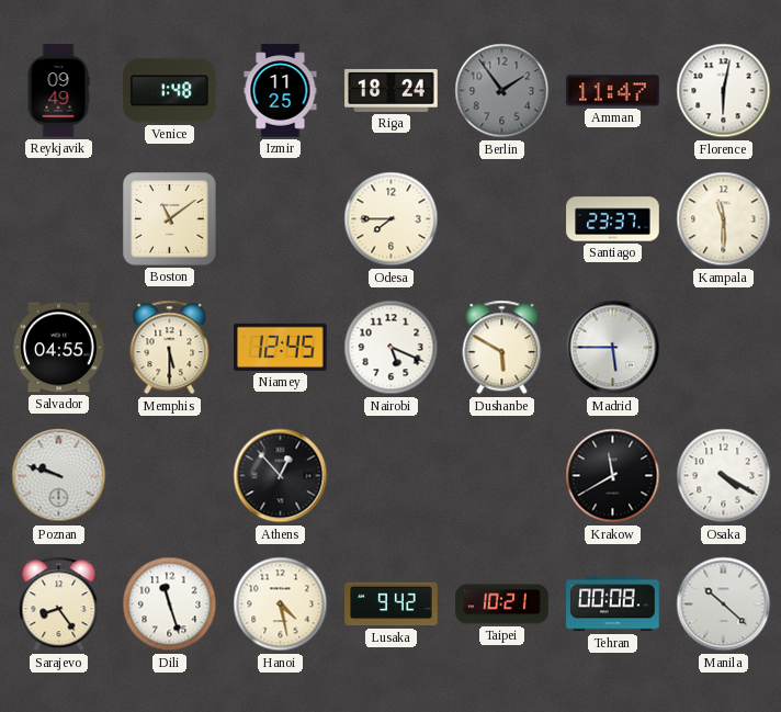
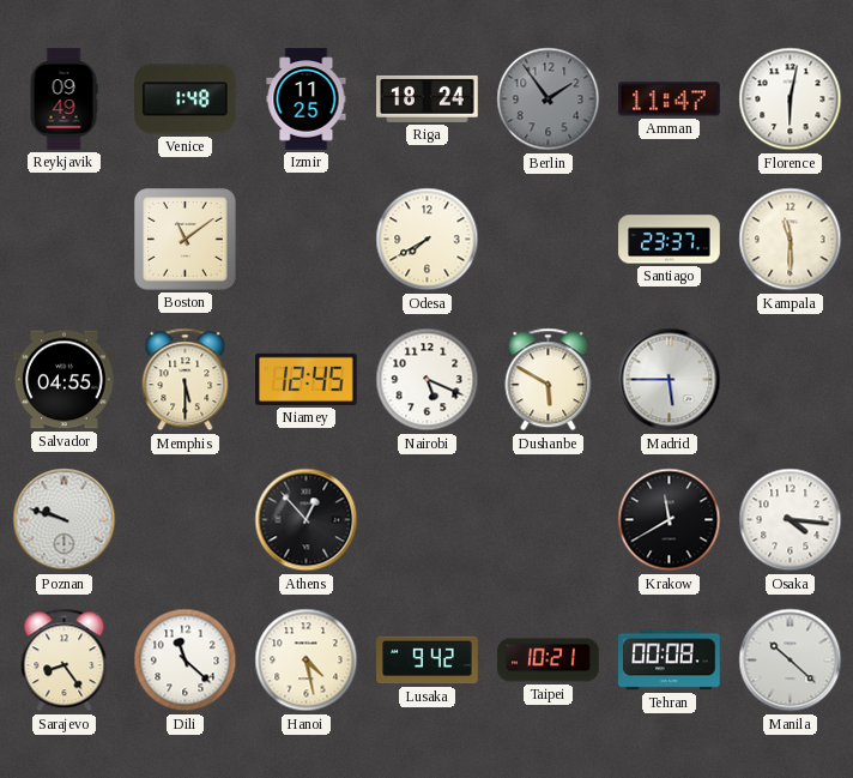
Odesa: 7:45 -> 7:40 (428, 240)
Osaka: 4:20 -> 4:16 (791, 520)
Dili: 11:27 -> 11:22 (186, 661)
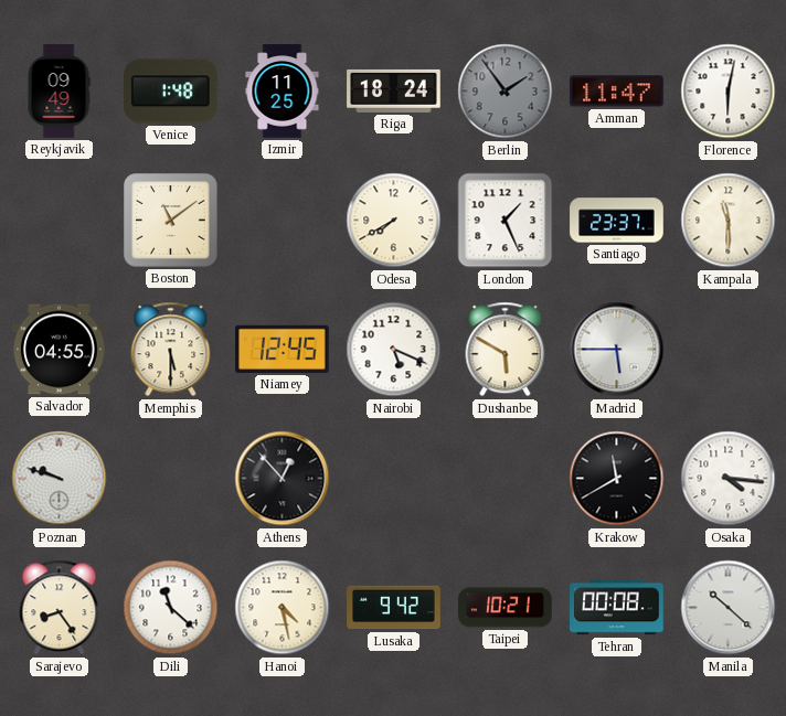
London: none -> 1:26 (506, 221)
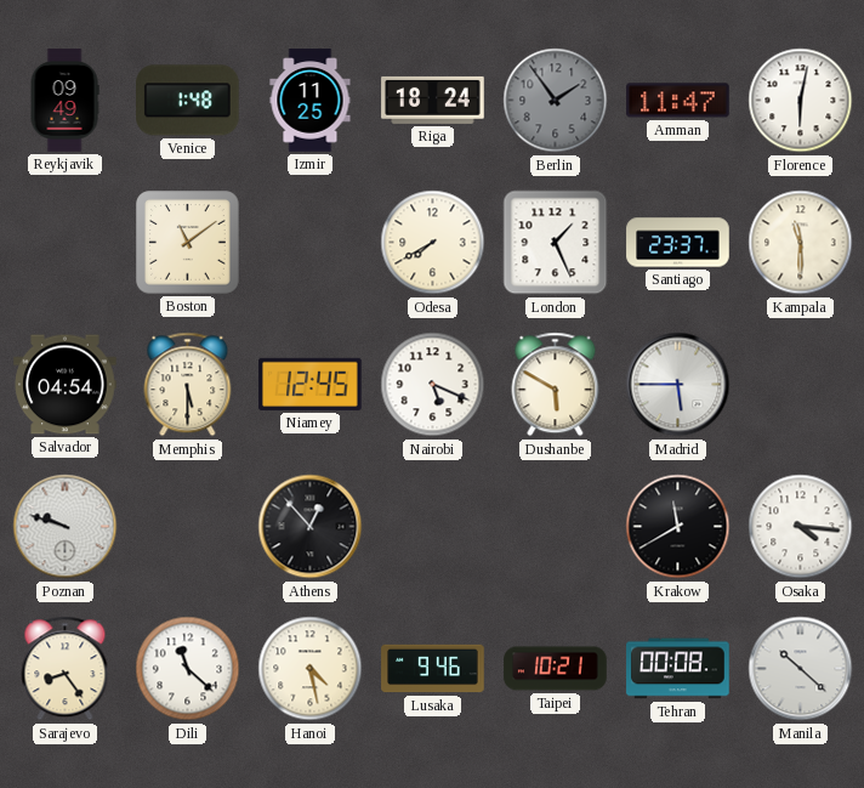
Salvador: 04:55 -> 04:54 (66, 385)
Lusaka: 9:42 -> 9:46 (433, 669)
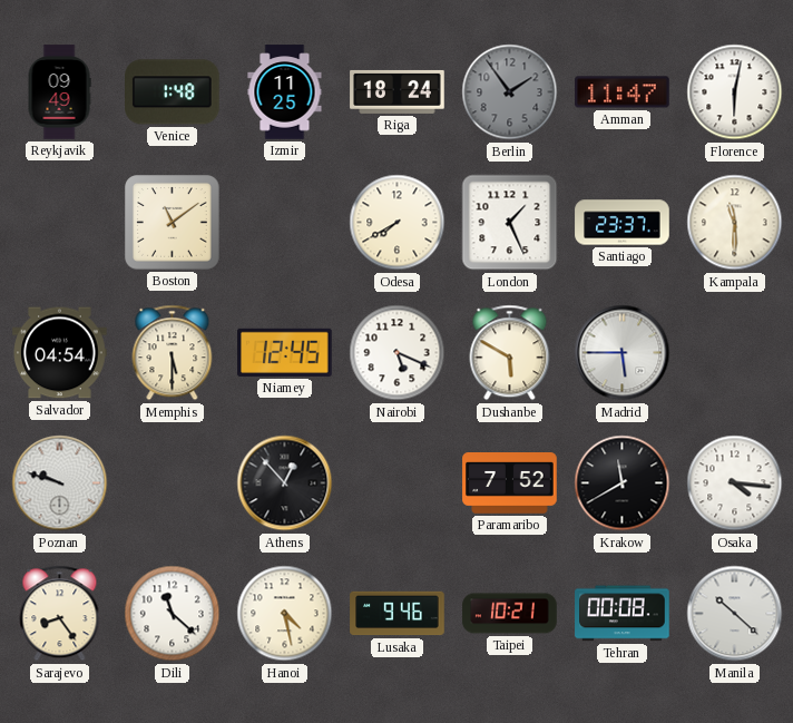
Paramaribo: none -> 7:52 (510, 483)
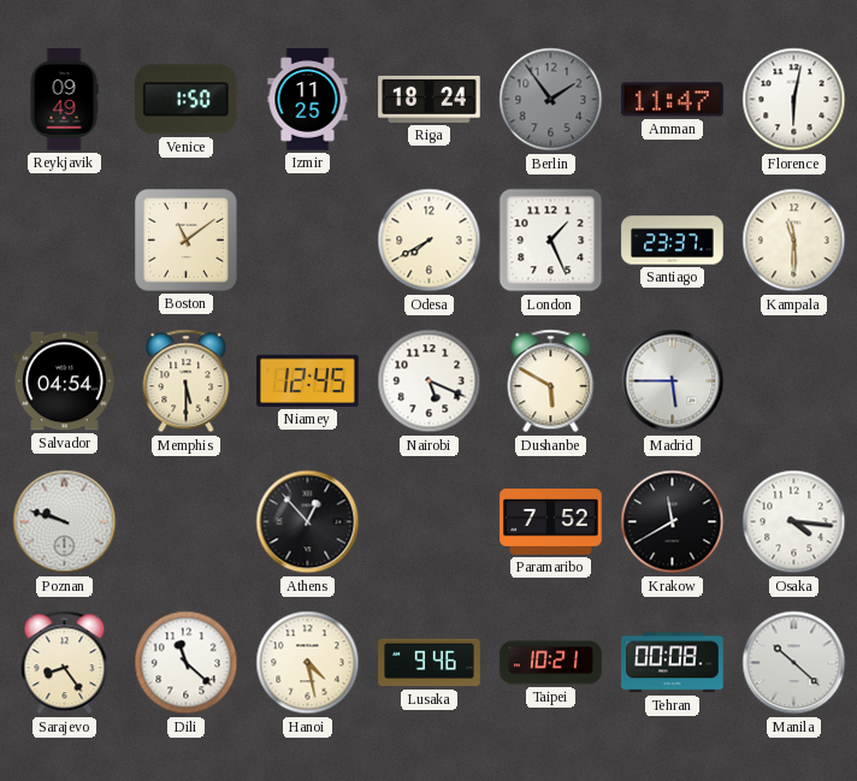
Venice: 1:48 -> 1:50 (187, 100)
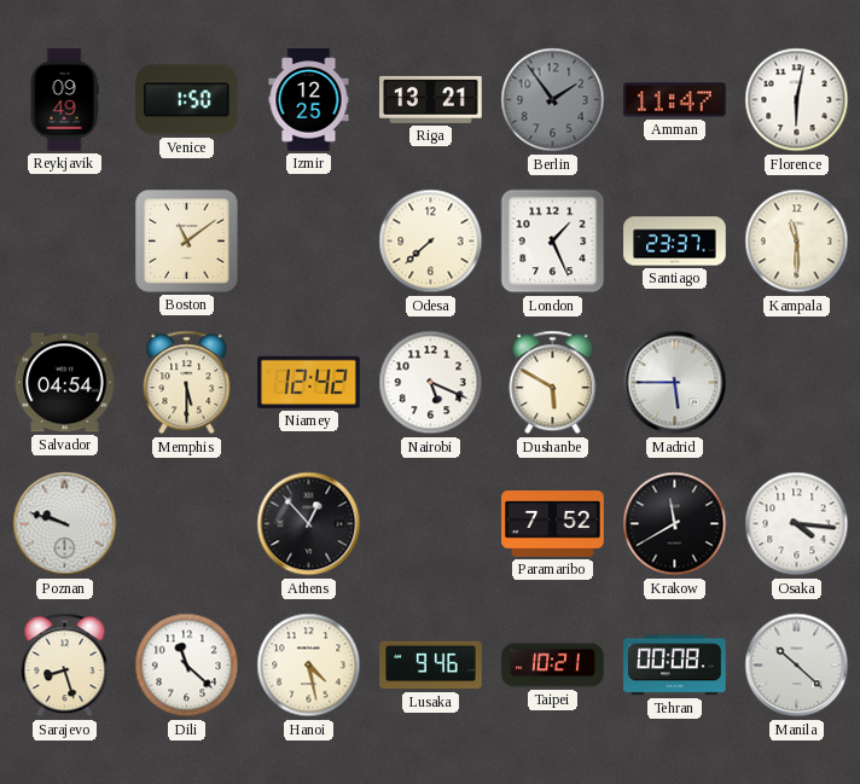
Izmir: 11:25 -> 12:25 (309, 100)
Riga: 18:24 -> 13:21 (431, 99)
Odesa: 7:40 -> 7:38 (431, 242)
Niamey: 12:45 -> 12:42 (309, 382)
Sarajevo: 8:24 -> 8:27 (65, 666)
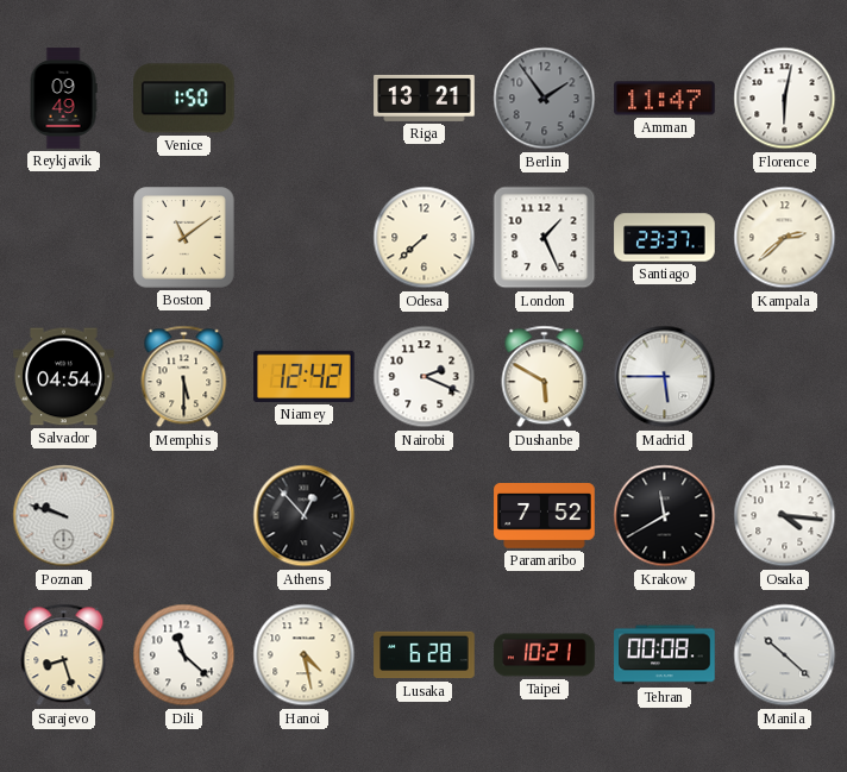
Izmir: 12:25 -> none (309, 100)
Kampala: 11:30 -> 2:38 (785, 238)
Nairobi: 5:19 -> 2:19 (425, 377)
Lusaka: 9:46 -> 6:28 (425, 655)
